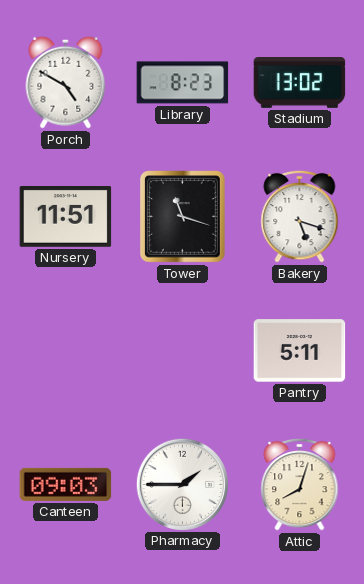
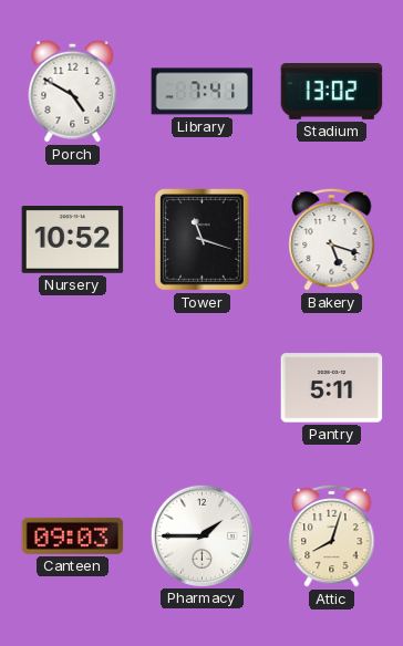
Library: 8:23 -> 7:41 (203, 92)
Nursery: 11:51 -> 10:52 (73, 240)
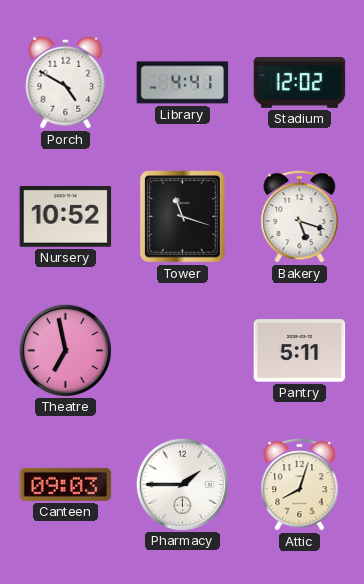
Library: 7:41 -> 4:41 (183, 83)
Stadium: 13:02 -> 12:02 (300, 83)
Theatre: none -> 6:58 (65, 350)
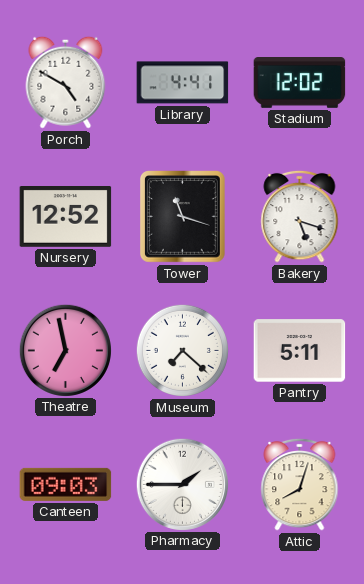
Nursery: 10:52 -> 12:52 (66, 217)
Museum: none -> 7:22 (182, 350)
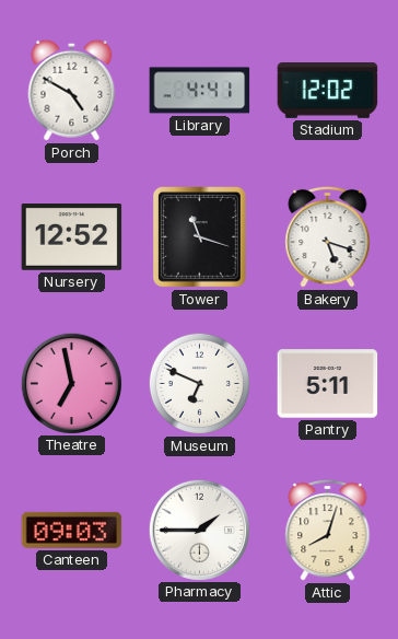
Museum: 7:22 -> 6:49 (199, 383)
